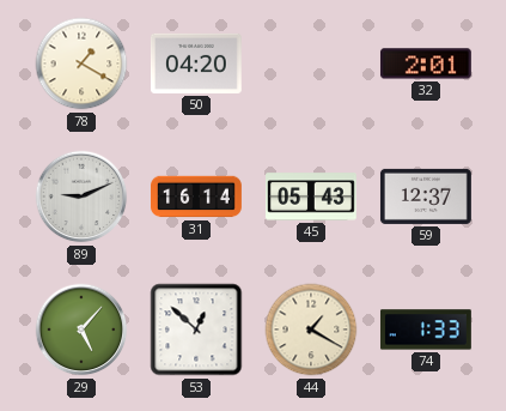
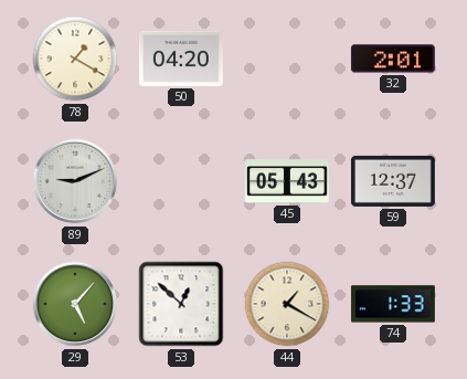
31: 16:14 -> none (197, 197)
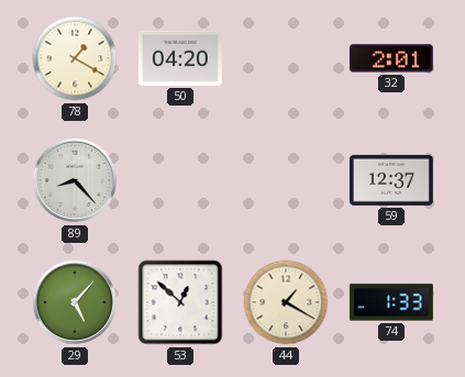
89: 9:11 -> 8:23 (75, 180)
45: 05:43 -> none (288, 181)
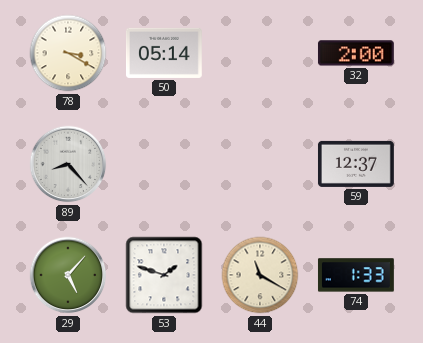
78: 1:20 -> 3:20 (68, 53)
50: 04:20 -> 05:14 (165, 53)
32: 2:01 -> 2:00 (356, 53)
53: 12:52 -> 1:48 (164, 275)
44: 1:20 -> 11:20 (260, 275)
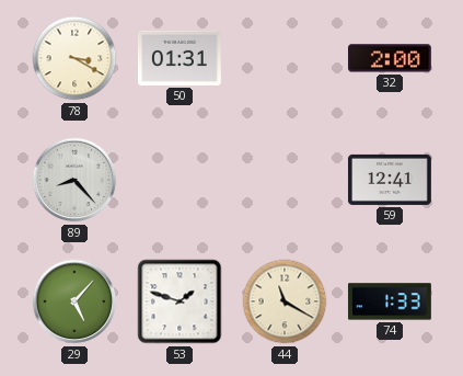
50: 05:14 -> 01:31 (181, 58)
59: 12:37 -> 12:41 (390, 180)
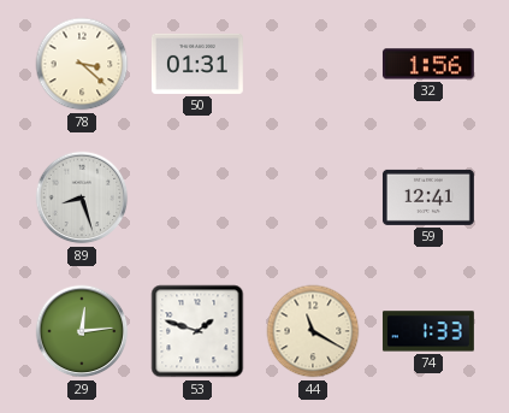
78: 3:20 -> 3:22 (82, 64)
32: 2:00 -> 1:56 (428, 64)
89: 8:23 -> 8:27 (82, 197)
29: 5:07 -> 12:14 (82, 331)
